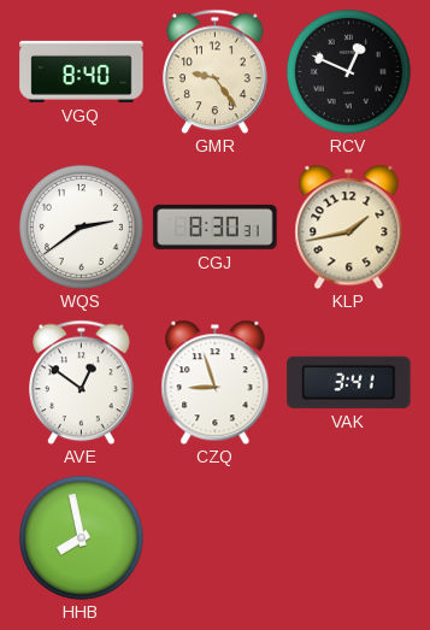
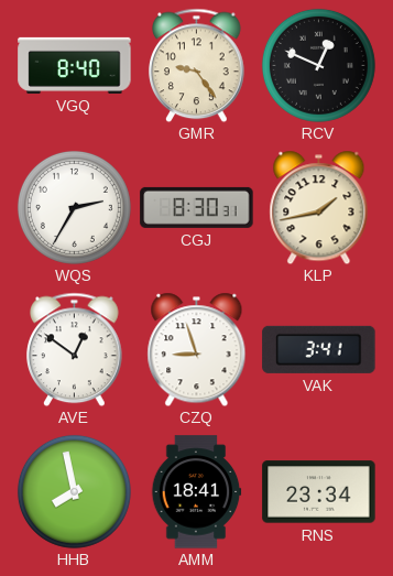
WQS: 2:39 -> 2:35 (74, 207)
AMM: none -> 18:41 (196, 492)
RNS: none -> 23:34 (319, 492)
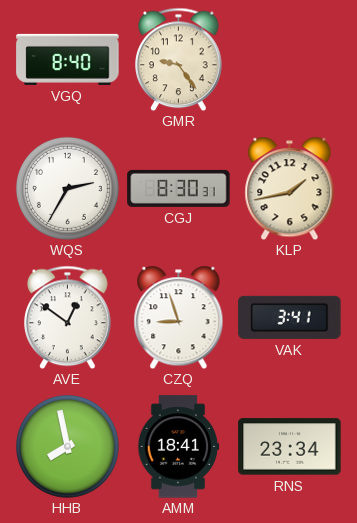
RCV: 12:49 -> none (318, 65)
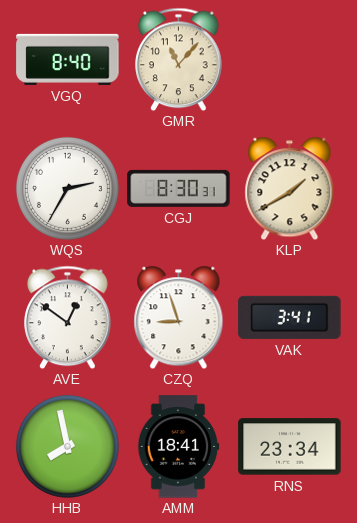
GMR: 9:24 -> 11:07 (179, 59)
KLP: 1:43 -> 1:40 (290, 188)
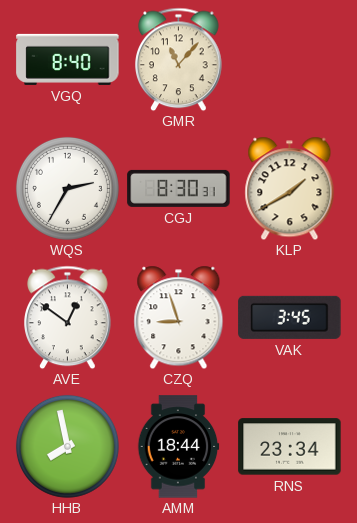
VAK: 3:41 -> 3:45 (290, 317)
AMM: 18:41 -> 18:44 (178, 447)
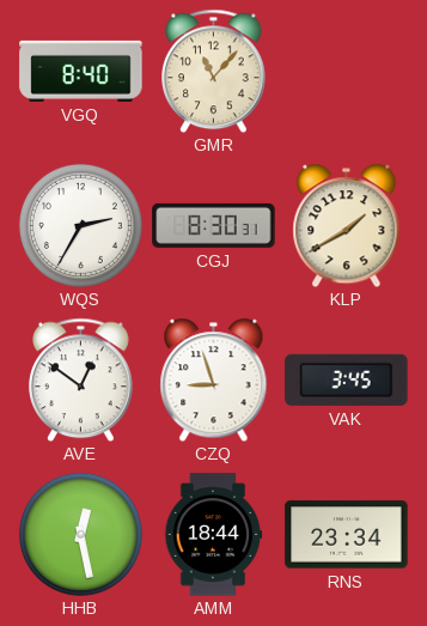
HHB: 7:58 -> 12:28 (80, 534)
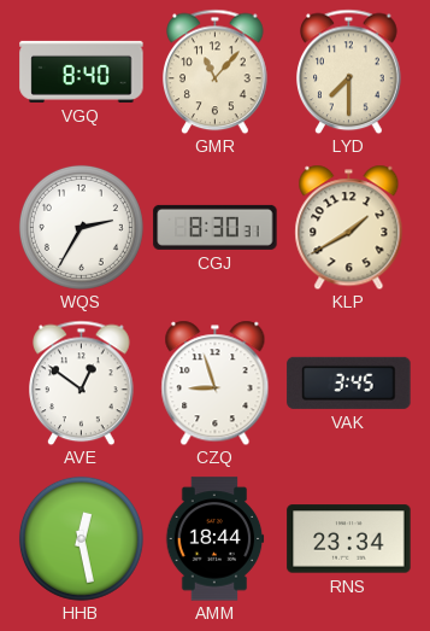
LYD: none -> 7:30 (349, 71)
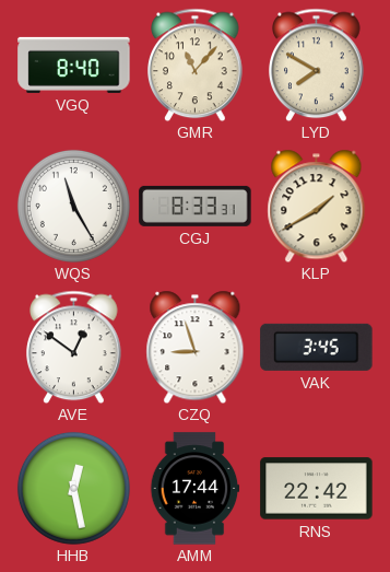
LYD: 7:30 -> 7:50 (317, 65)
WQS: 2:35 -> 11:25 (73, 206)
CGJ: 8:30 -> 8:33 (196, 206)
AMM: 18:44 -> 17:44 (194, 489)
RNS: 23:34 -> 22:42 (317, 489)
